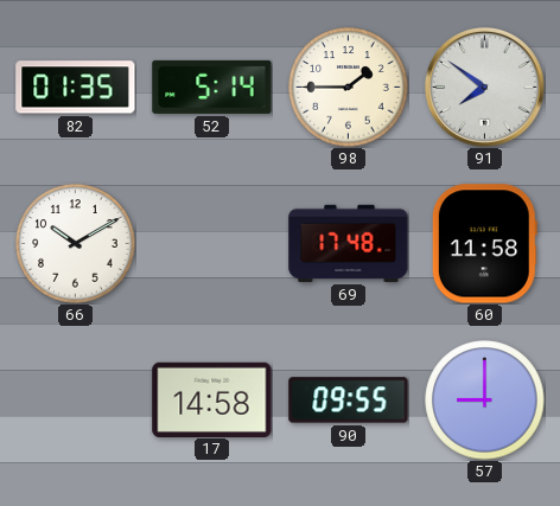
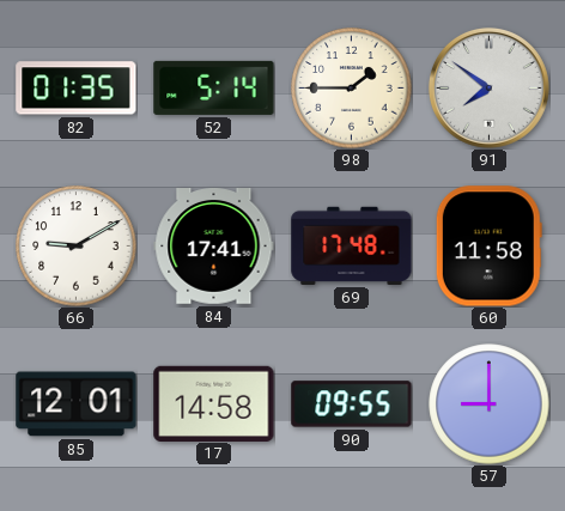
66: 10:10 -> 9:10 (77, 247)
84: none -> 17:41 (214, 247)
85: none -> 12:01 (77, 404)
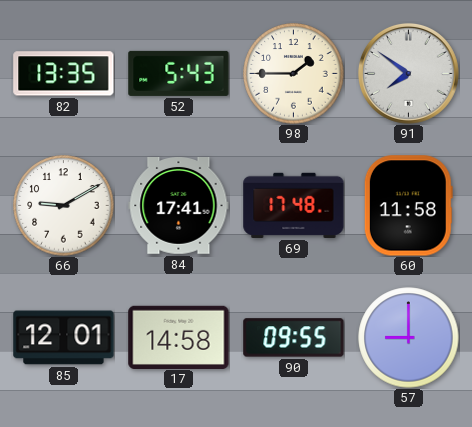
82: 01:35 -> 13:35 (64, 74)
52: 5:14 -> 5:43 (179, 73)
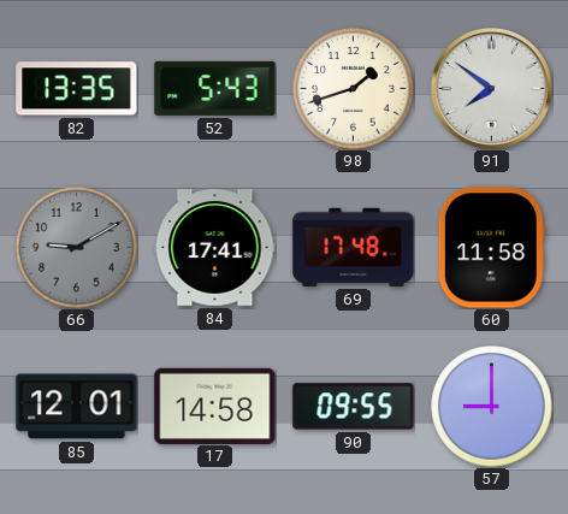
98: 1:45 -> 1:42 (354, 89)
66 dial: white -> grey (77, 248)
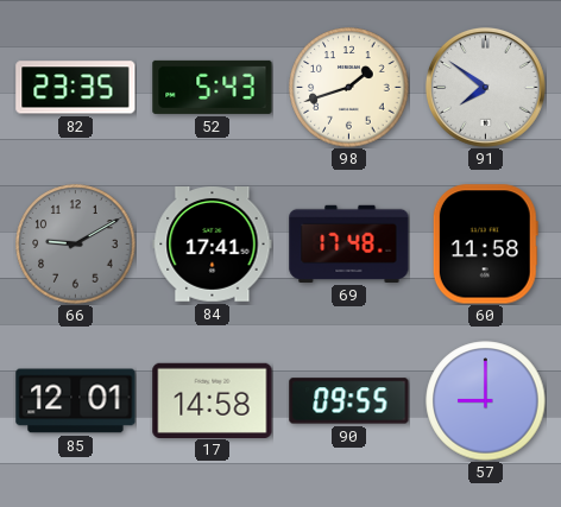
82: 13:35 -> 23:35 (76, 88)
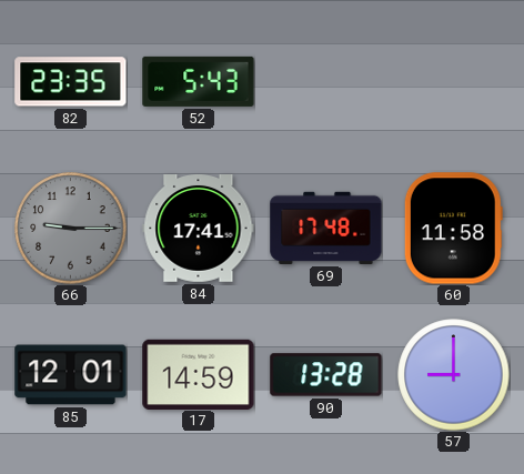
98: 1:42 -> none (349, 88)
91: 7:51 -> none (486, 88)
66: 9:10 -> 9:15 (71, 229)
17: 14:58 -> 14:59 (199, 374)
90: 09:55 -> 13:28 (326, 375)
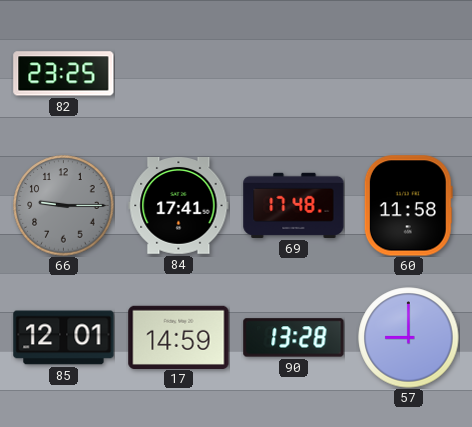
82: 23:35 -> 23:25 (64, 74)
52: 5:43 -> none (199, 81)
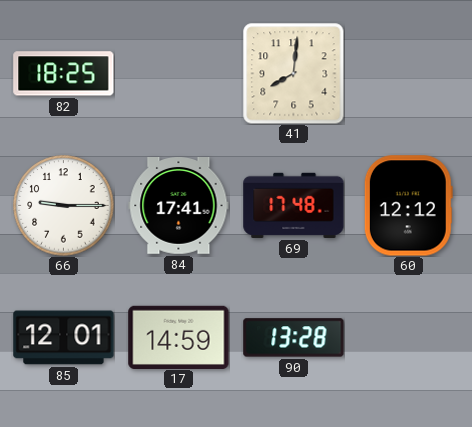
82: 23:25 -> 18:25 (64, 74)
41: none -> 8:01 (294, 74)
66 dial: grey -> white (64, 206)
60: 11:58 -> 12:12 (408, 206)
57: 9:00 -> none (409, 338)
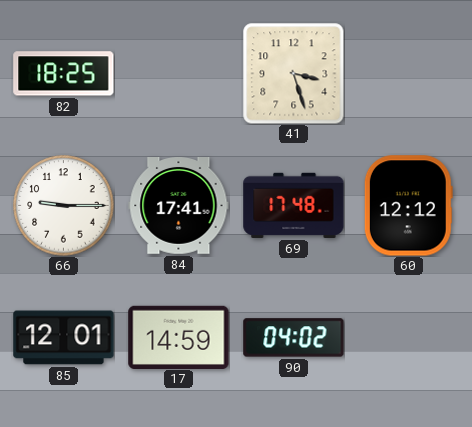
41: 8:01 -> 3:27 (294, 74)
90: 13:28 -> 04:02 (294, 338)
